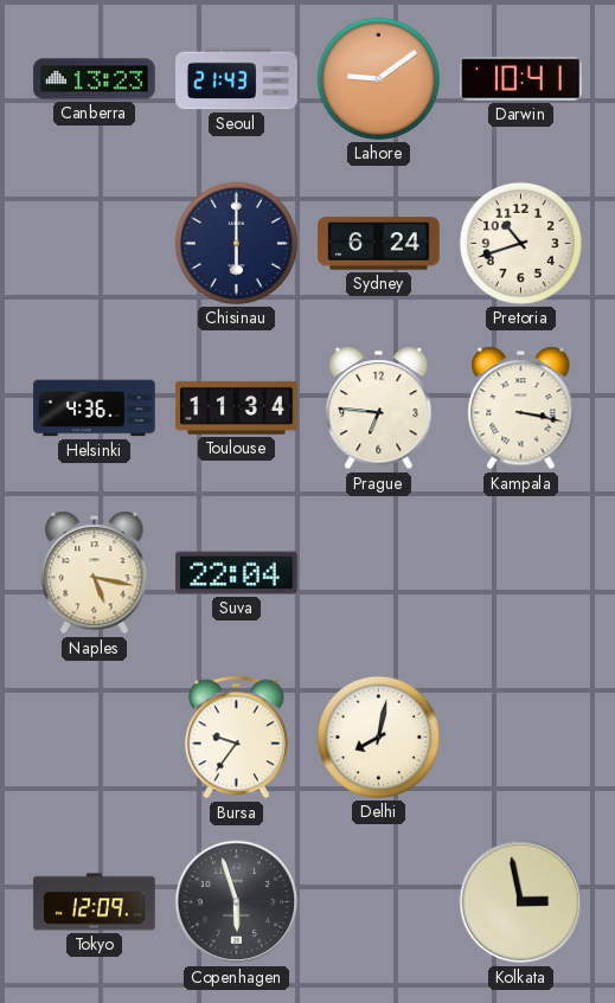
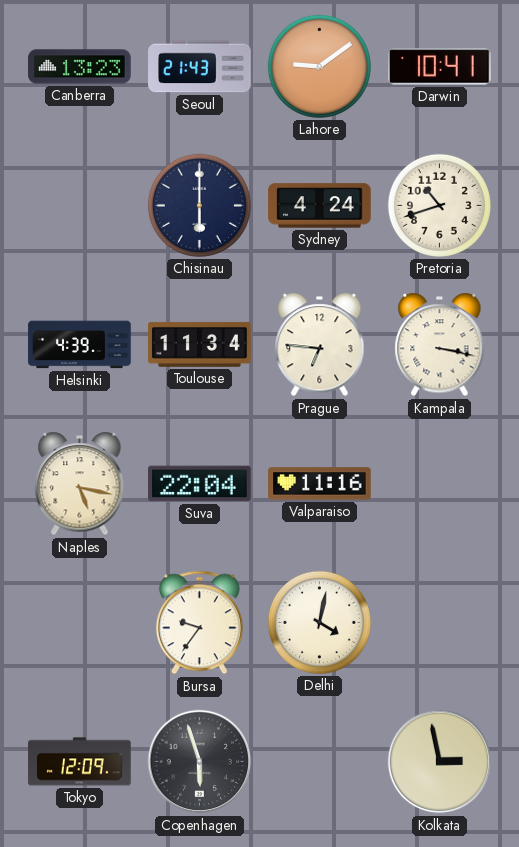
Sydney: 6:24 -> 4:24 (320, 206)
Helsinki: 4:36 -> 4:39 (80, 345)
Valparaiso: none -> 11:16 (320, 484)
Delhi: 8:02 -> 4:02 (319, 622)
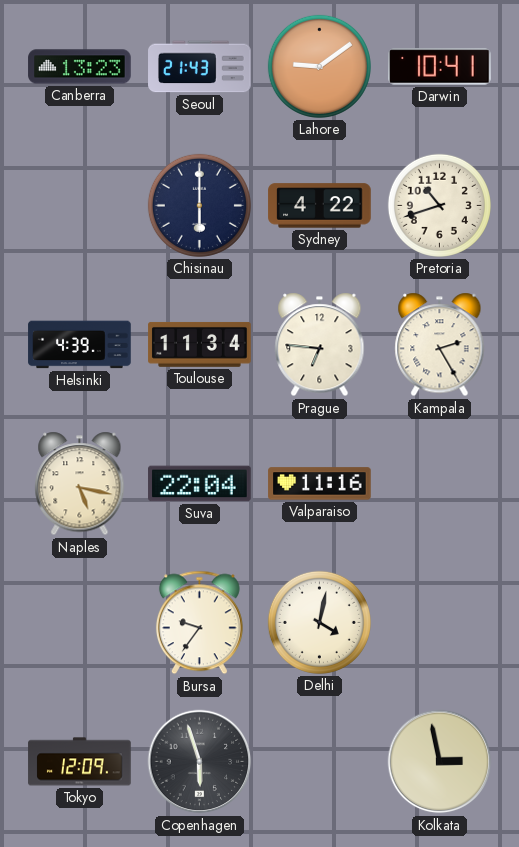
Sydney: 4:24 -> 4:22 (320, 206)
Kampala: 3:17 -> 2:25 (440, 345)
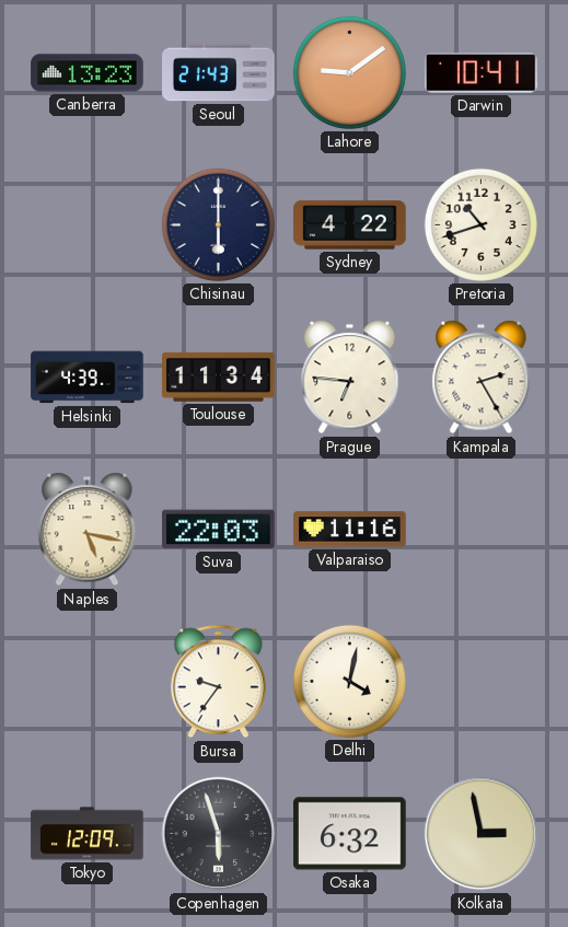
Suva: 22:04 -> 22:03 (219, 530)
Osaka: none -> 6:32 (350, 834)
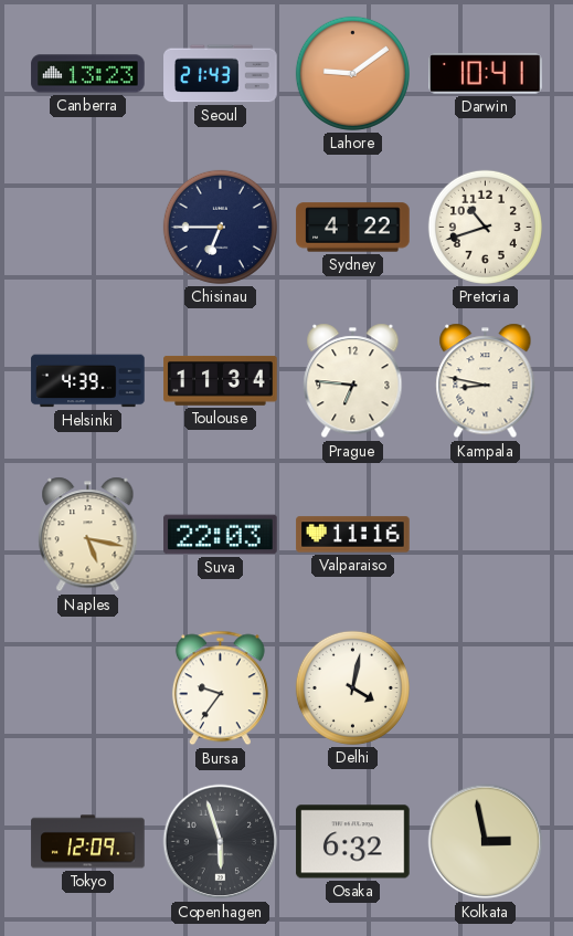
Chisinau: 6:00 -> 6:45 (220, 227)
Kampala: 2:25 -> 8:47 (486, 381)
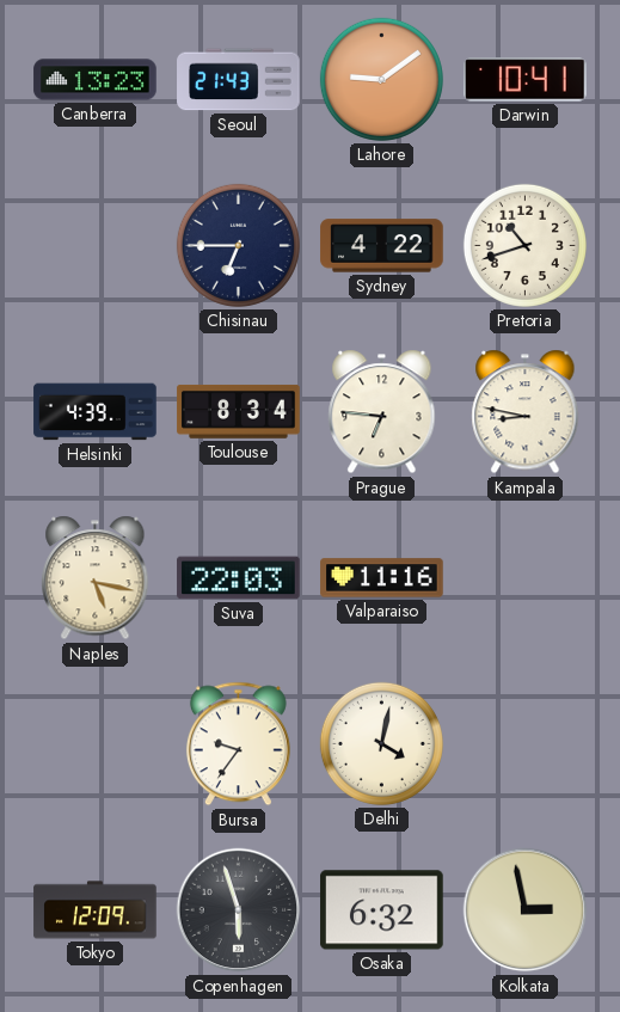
Toulouse: 11:34 -> 8:34 (239, 412)
